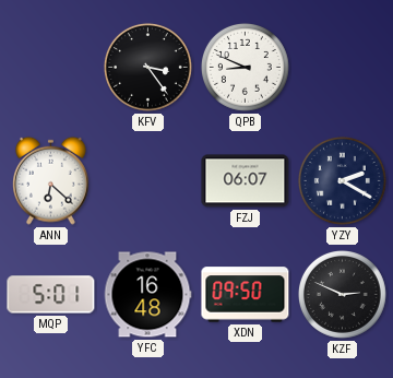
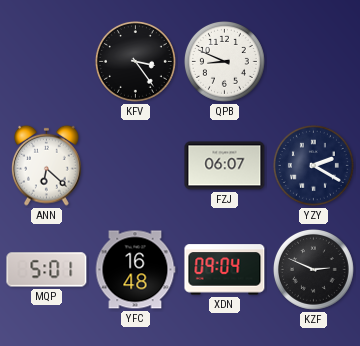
XDN: 09:50 -> 09:04 (225, 270)
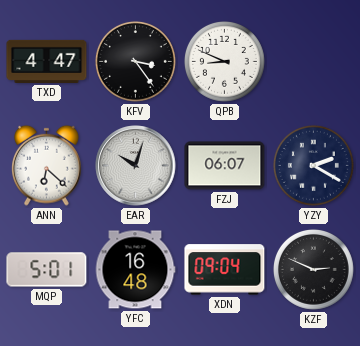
TXD: none -> 4:47 (47, 61)
EAR: none -> 10:03 (136, 166)
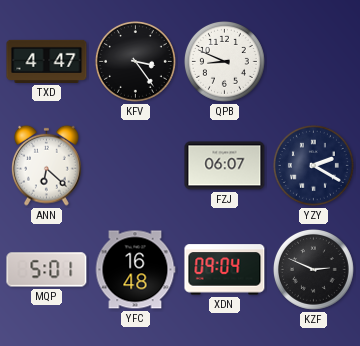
EAR: 10:03 -> none (136, 166)
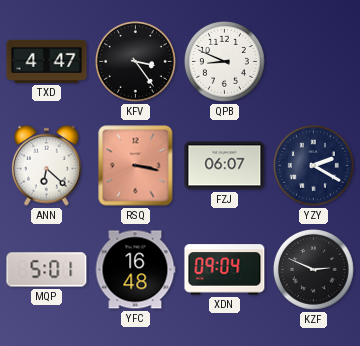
RSQ: none -> 3:17 (136, 166)
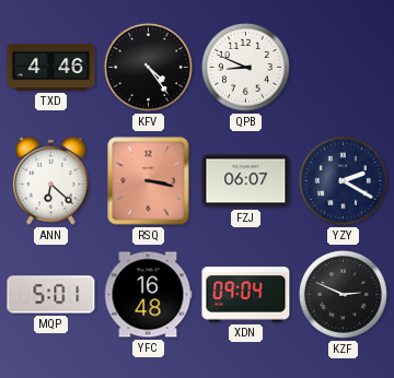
TXD: 4:47 -> 4:46 (51, 67)
KFV: 3:24 -> 4:24 (148, 67)
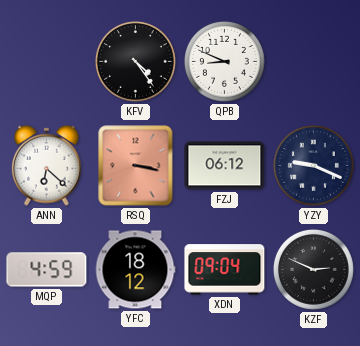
TXD: 4:46 -> none (51, 67)
FZJ: 06:07 -> 06:12 (225, 166)
YZY: 2:20 -> 9:19 (313, 165)
MQP: 5:01 -> 4:59 (47, 270)
YFC: 16:48 -> 18:12 (135, 270)
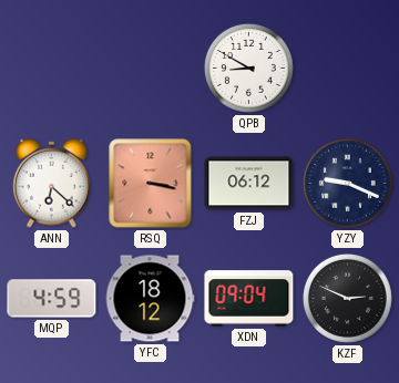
KFV: 4:24 -> none (135, 61)
QPB: 8:49 -> 8:50 (248, 68)
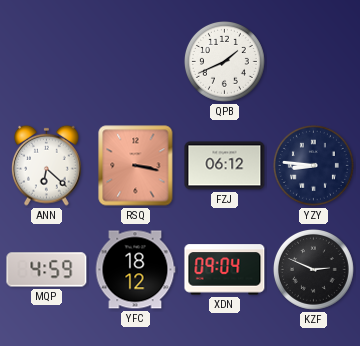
QPB: 8:50 -> 1:41 (224, 61)
YZY: 9:19 -> 8:46 (313, 165)
